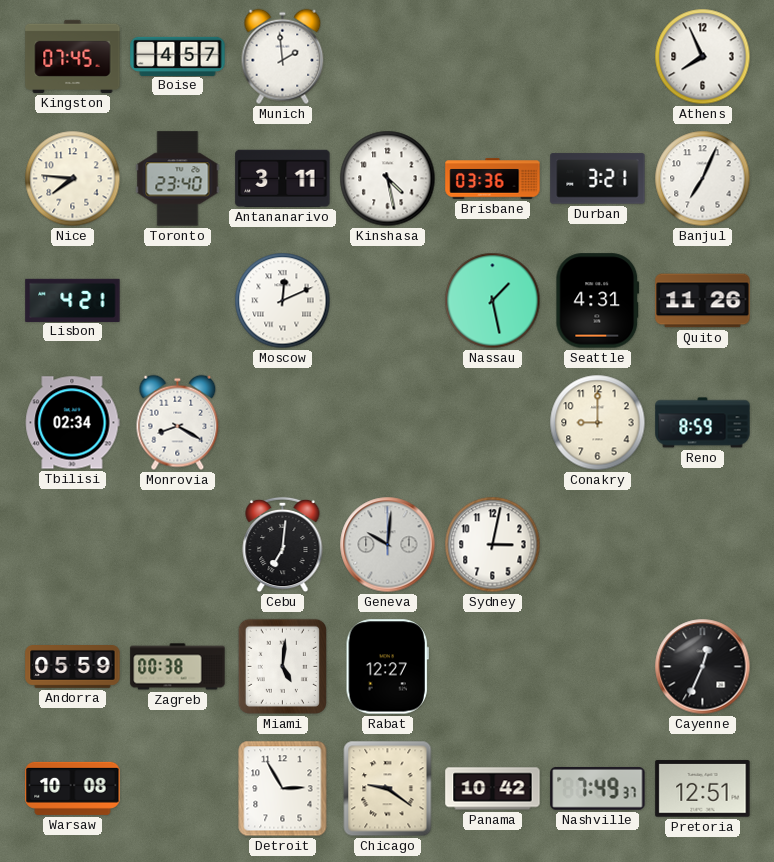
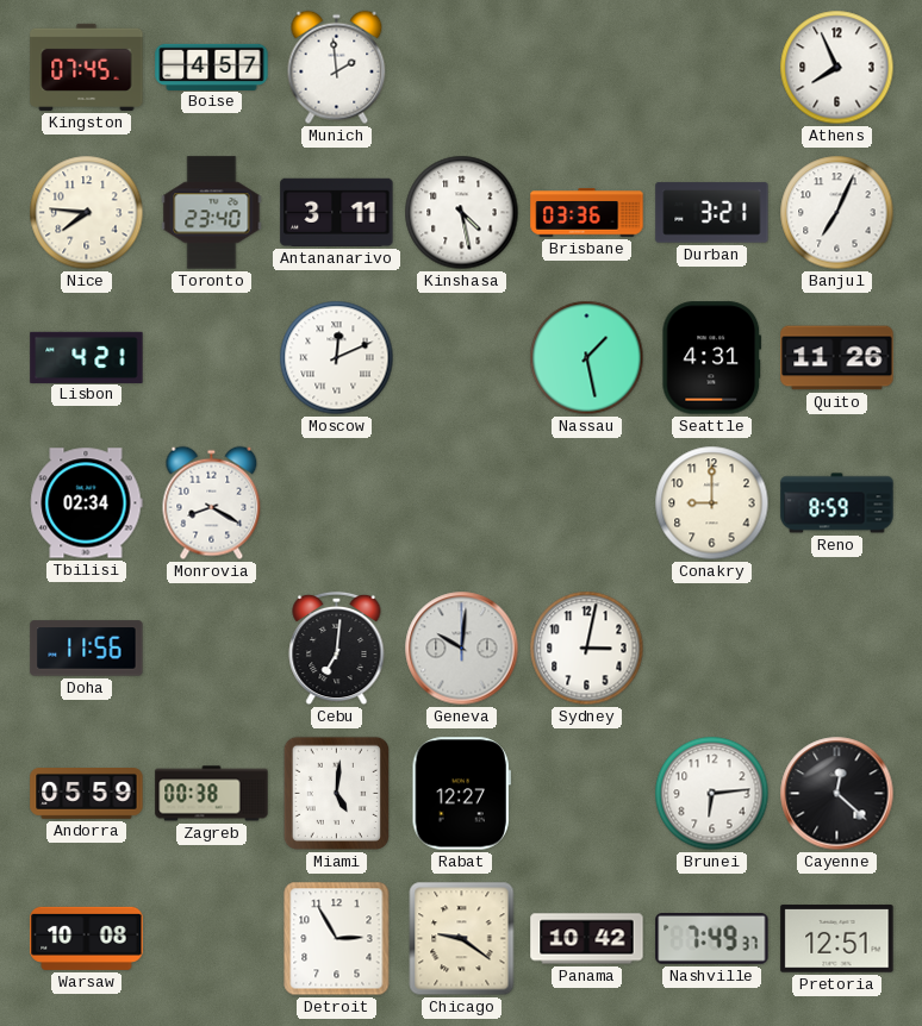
Doha: none -> 11:56 (87, 649)
Brunei: none -> 6:14 (712, 794)
Cayenne: 12:34 -> 12:22 (837, 794)
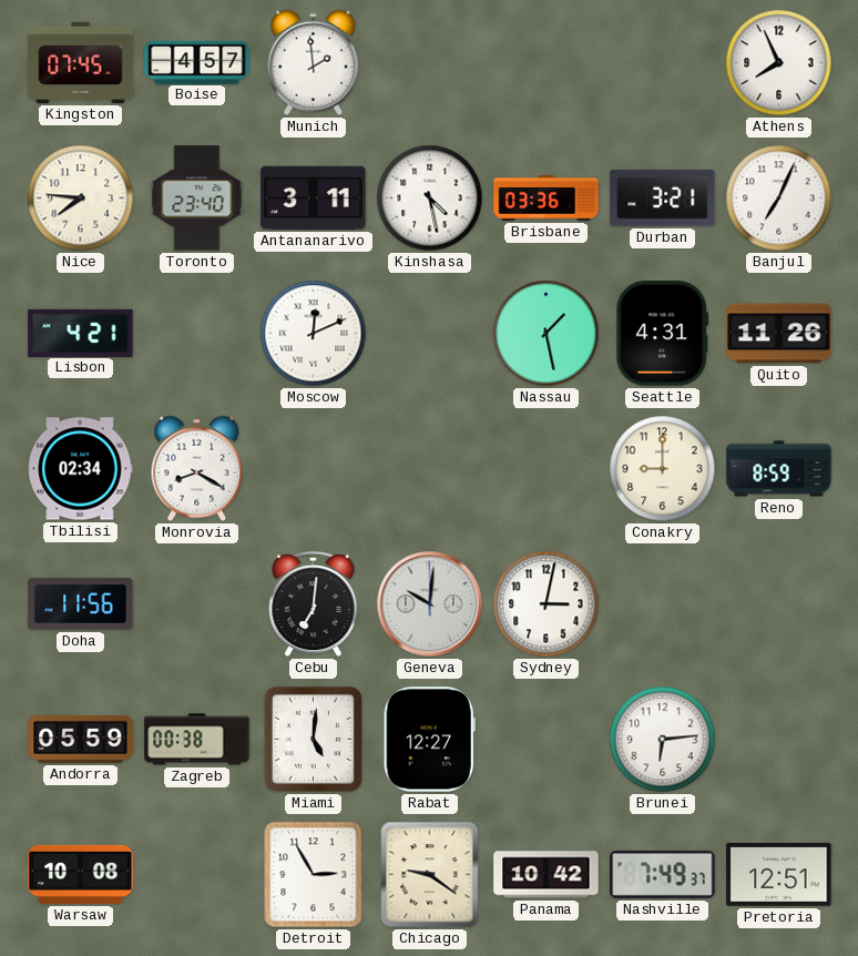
Cayenne: 12:22 -> none (837, 794)
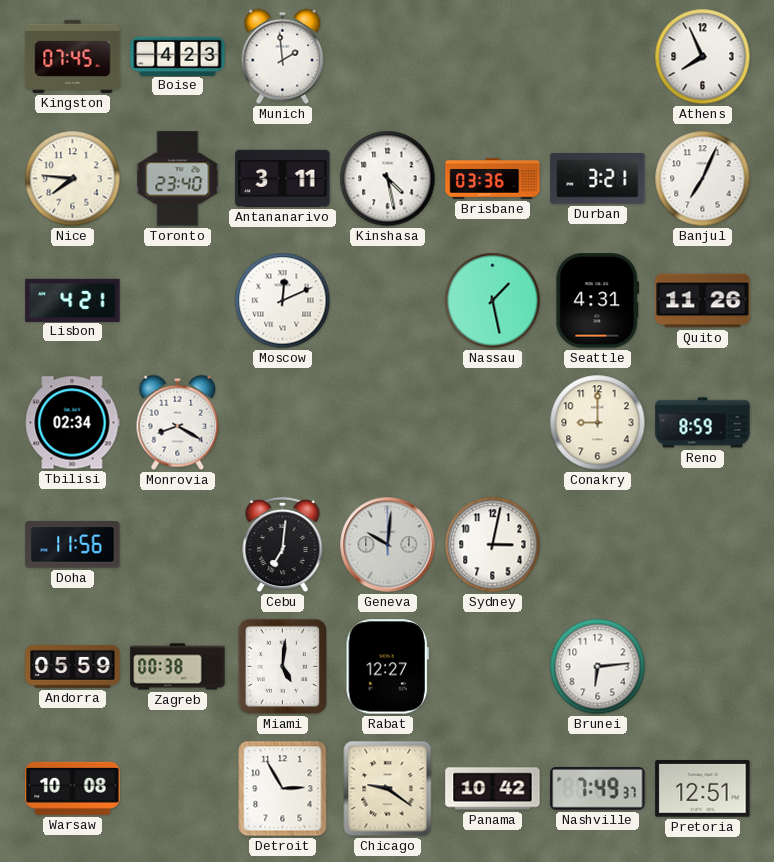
Boise: 4:57 -> 4:23 (178, 56)
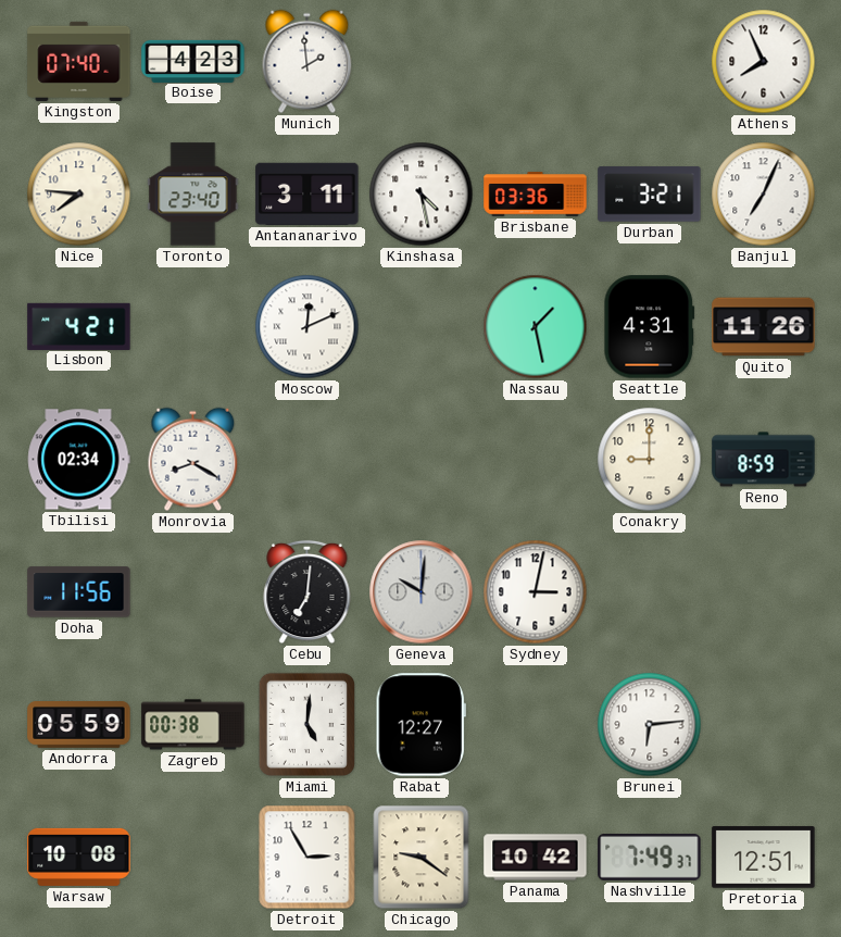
Kingston: 07:45 -> 07:40 (79, 61)
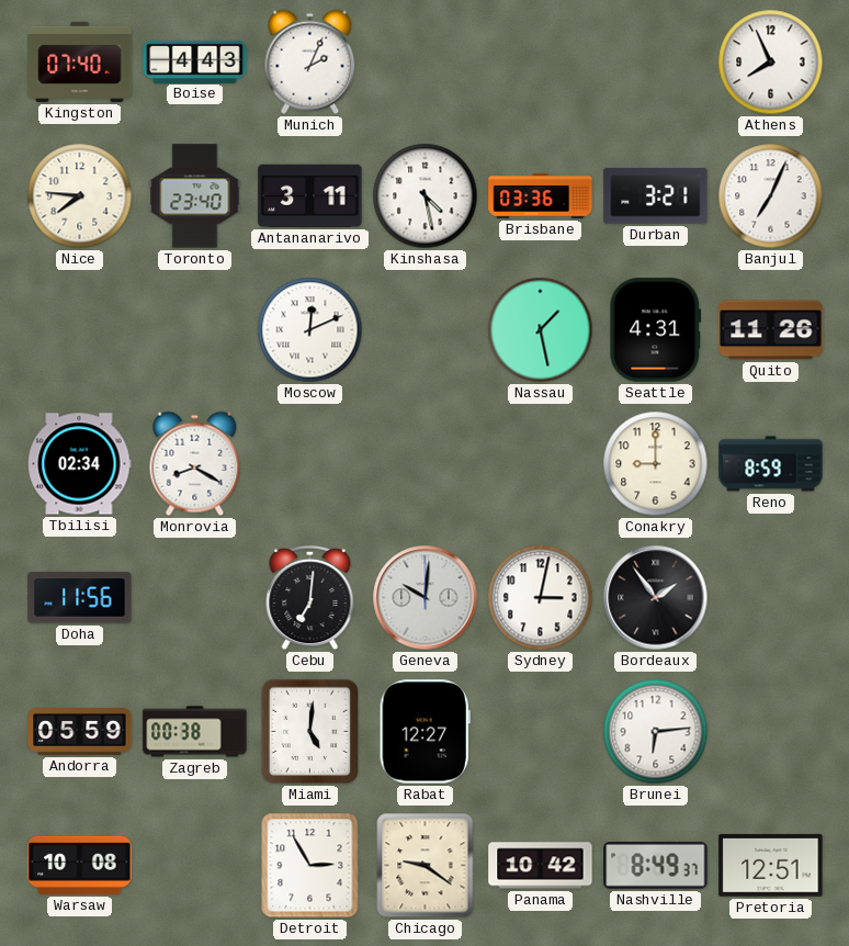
Boise: 4:23 -> 4:43 (195, 61)
Munich: 1:59 -> 2:04 (310, 63)
Lisbon: 4:21 -> none (79, 326)
Bordeaux: none -> 1:54 (656, 598)
Nashville: 7:49 -> 8:49 (656, 866)
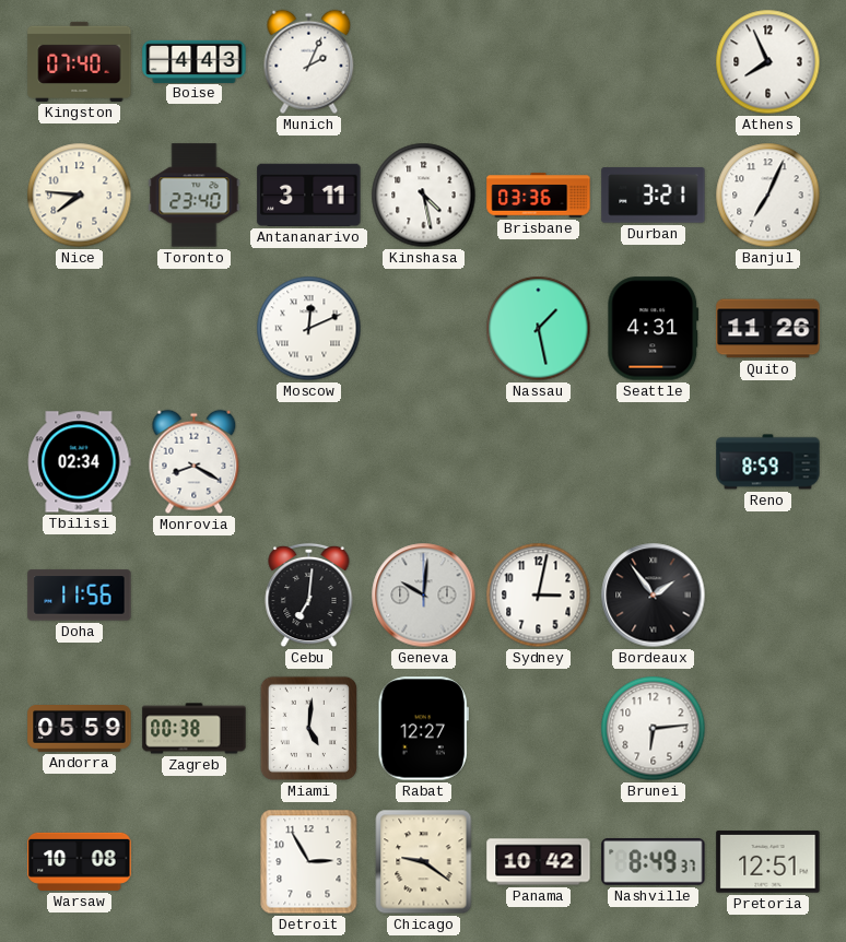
Conakry: 9:00 -> none (656, 464)
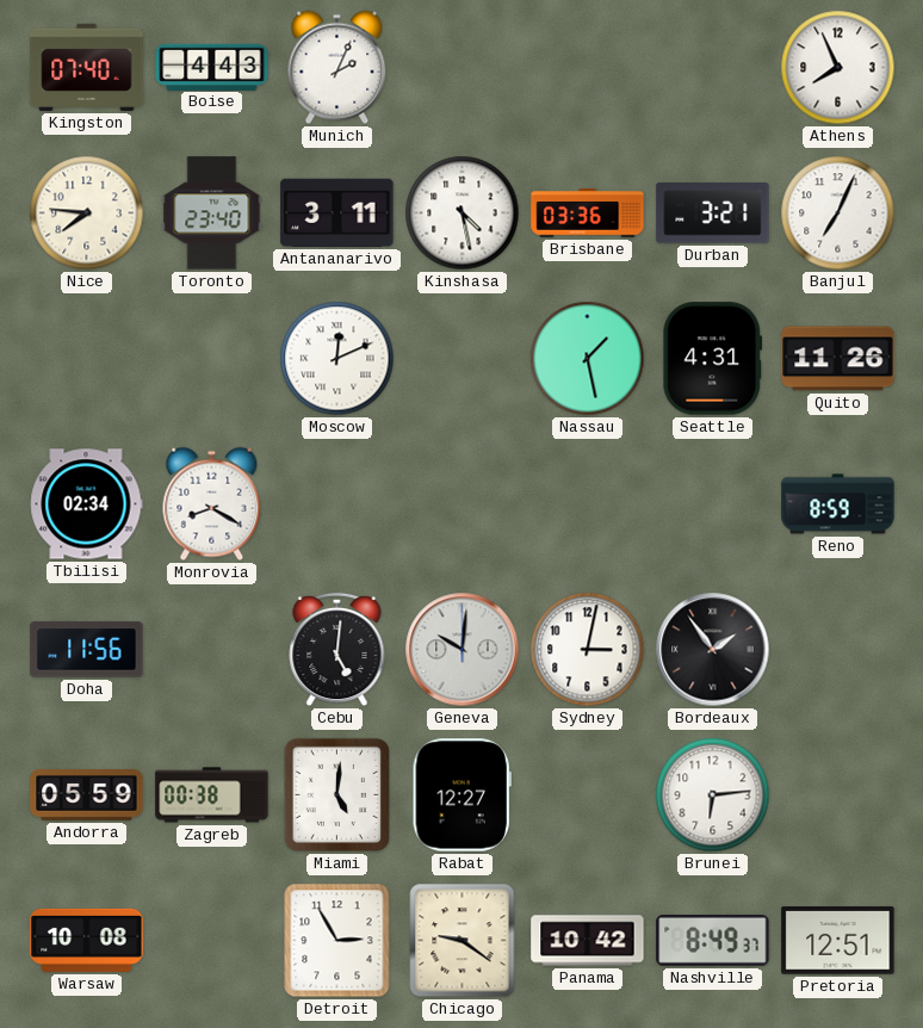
Cebu: 7:01 -> 5:01 (337, 650)
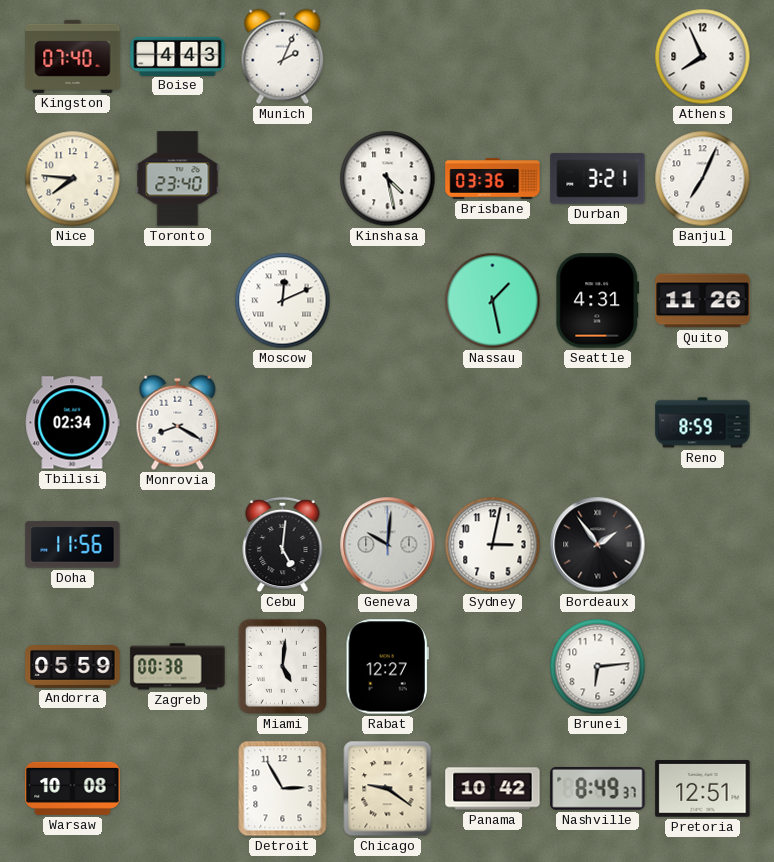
Antananarivo: 3:11 -> none (337, 212)
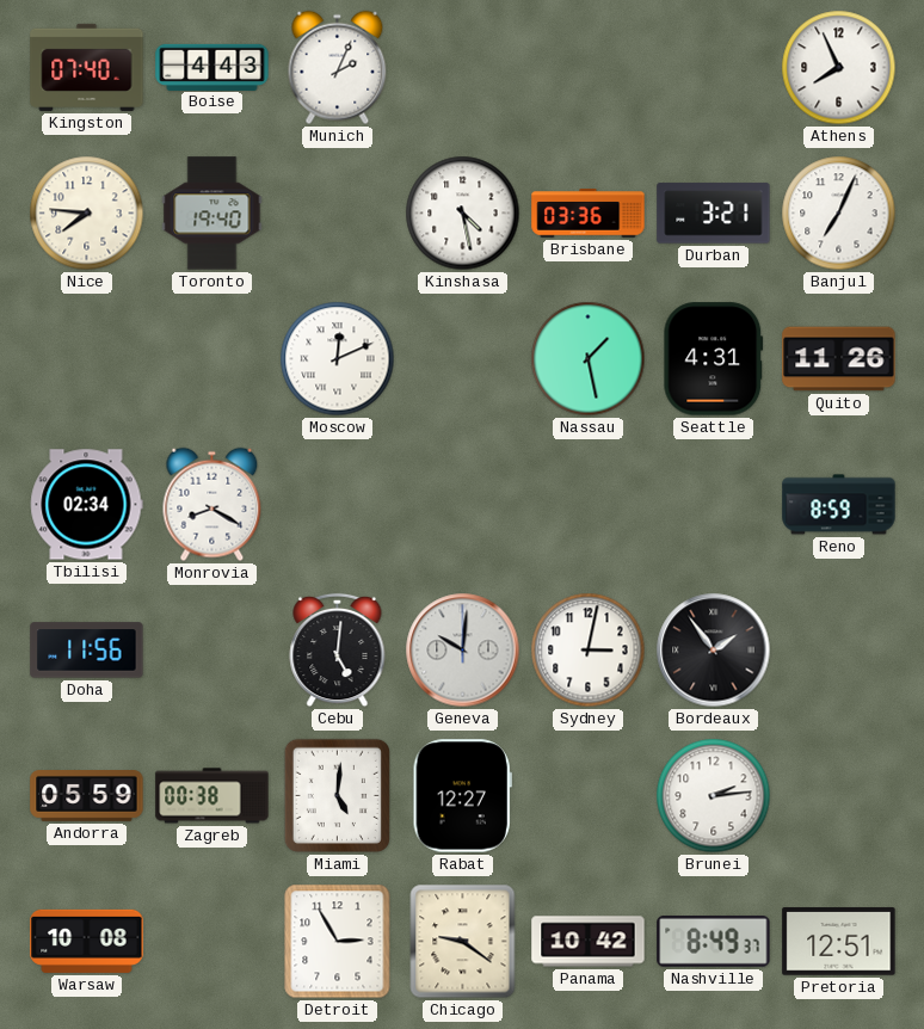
Toronto: 23:40 -> 19:40 (212, 214)
Brunei: 6:14 -> 2:14 (714, 796)
